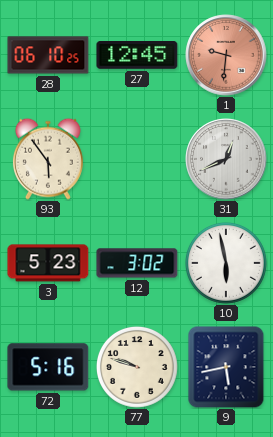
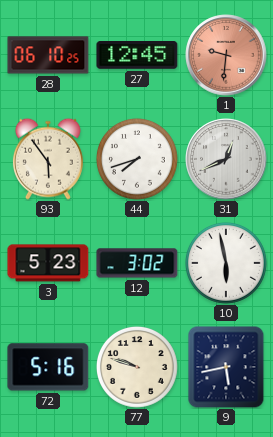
44: none -> 7:42 (137, 159)
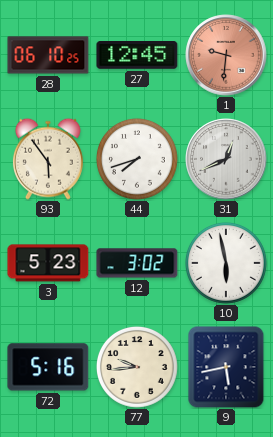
77: 9:48 -> 9:44 (137, 367)
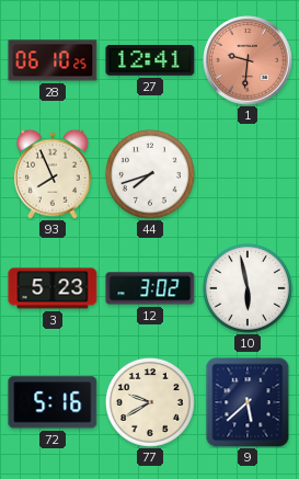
27: 12:45 -> 12:41 (150, 61)
93: 5:54 -> 7:56 (53, 174)
31: 12:41 -> none (226, 159)
77: 9:44 -> 9:40 (150, 402)
9: 5:43 -> 5:38 (248, 402)
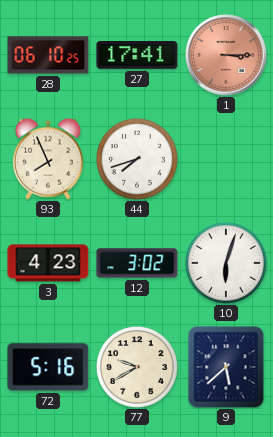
27: 12:41 -> 17:41 (137, 56)
1: 9:31 -> 3:15 (226, 55)
3: 5:23 -> 4:23 (48, 263)
10: 5:58 -> 6:03 (226, 263)
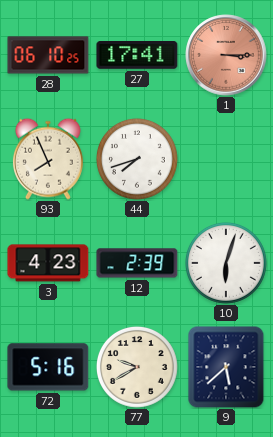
12: 3:02 -> 2:39 (137, 263)
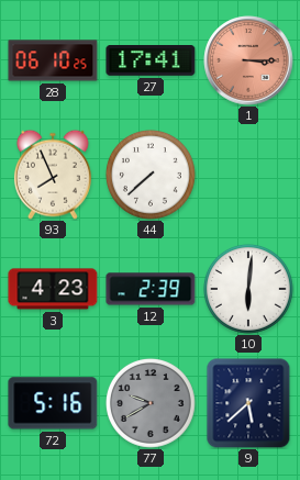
44: 7:42 -> 7:38 (151, 175)
10: 6:03 -> 6:01 (248, 289)
77 dial: cream -> grey (151, 403)
